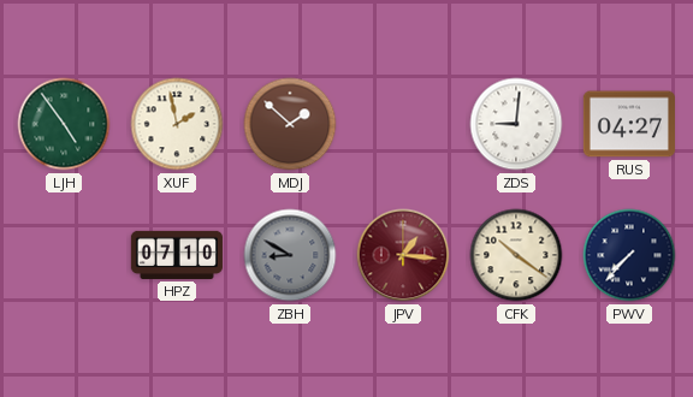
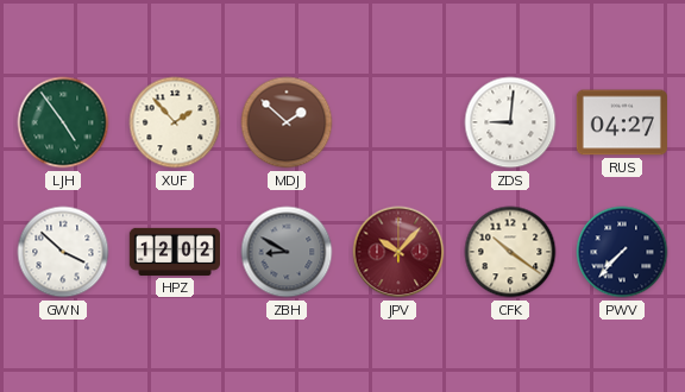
XUF: 1:58 -> 1:53 (175, 122)
GWN: none -> 3:52 (63, 252)
HPZ: 07:10 -> 12:02 (175, 252)
JPV: 1:16 -> 10:07 (398, 252)
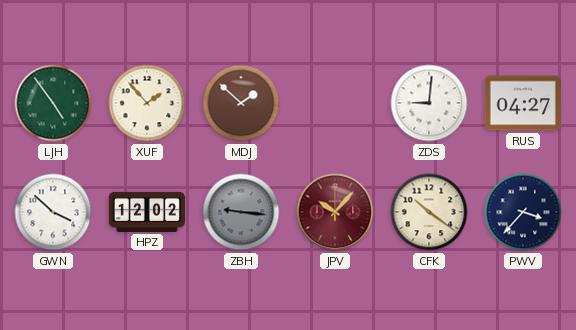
ZBH: 8:50 -> 9:16 (241, 212)
PWV: 7:37 -> 3:37 (523, 212)
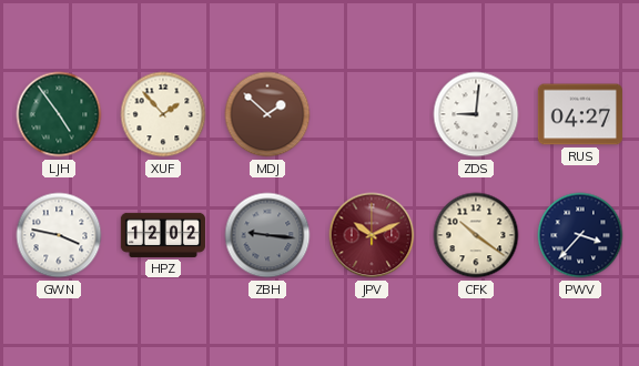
GWN: 3:52 -> 3:47 (59, 235)
JPV: 10:07 -> 10:11 (372, 235)
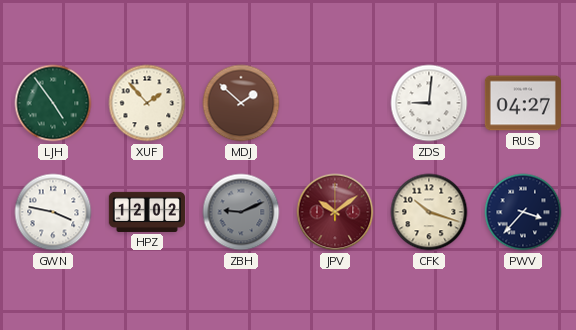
ZBH: 9:16 -> 9:11 (241, 212)
JPV: 10:11 -> 10:09 (335, 212)
CFK: 10:21 -> 10:18 (429, 212)
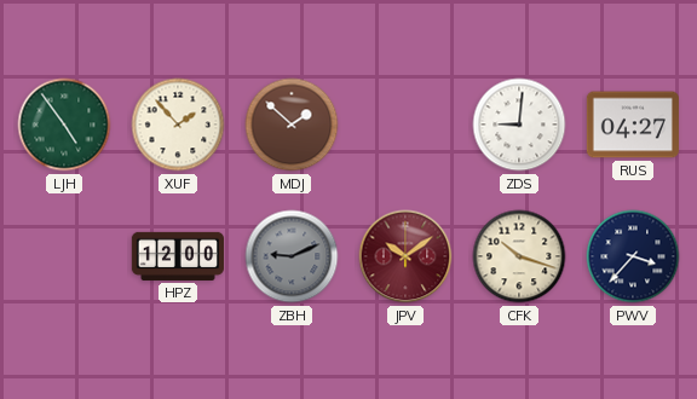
GWN: 3:47 -> none (53, 212)
HPZ: 12:02 -> 12:00 (178, 256)
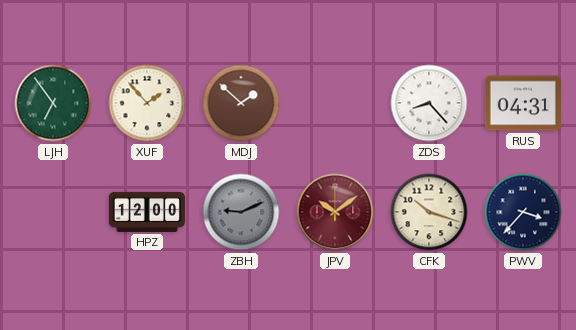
LJH: 4:54 -> 6:54 (53, 103)
ZDS: 9:01 -> 8:23 (429, 103)
RUS: 04:27 -> 04:31 (523, 103)
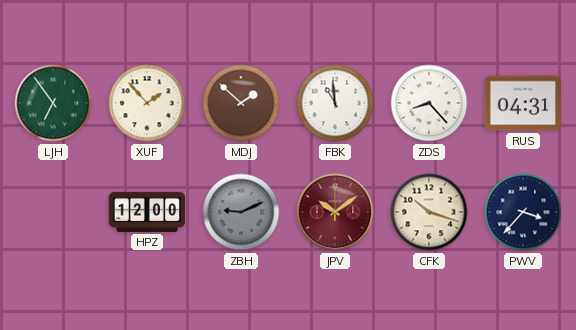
FBK: none -> 10:59 (335, 103)
